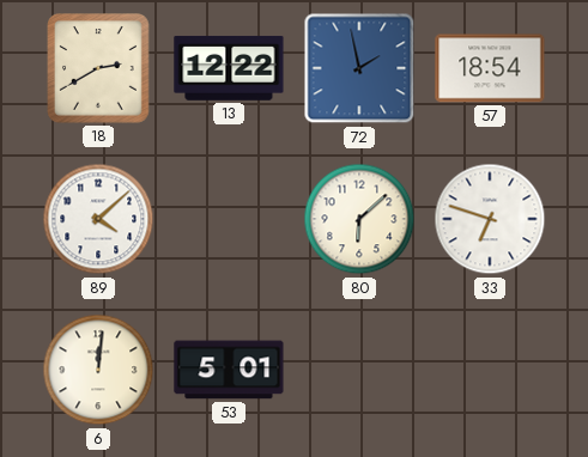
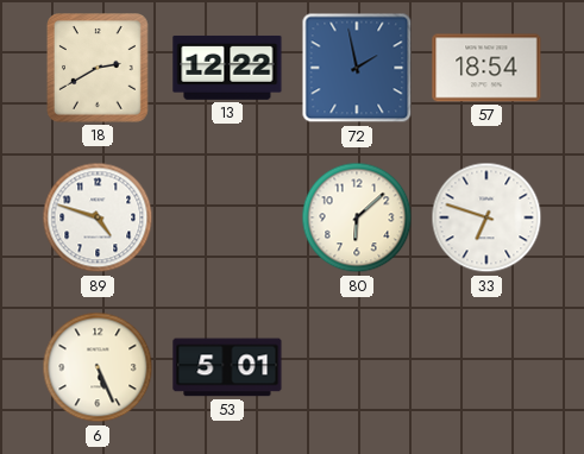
89: 4:08 -> 4:48 (98, 217)
6: 12:01 -> 5:26 (98, 367)
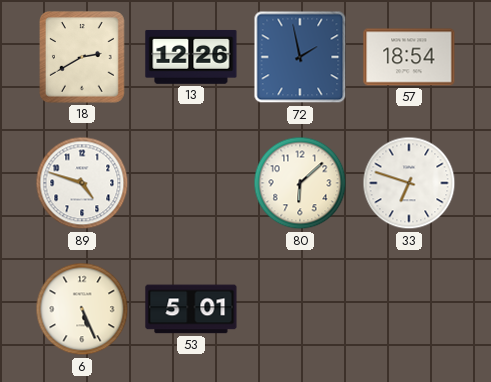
13: 12:22 -> 12:26 (191, 57)
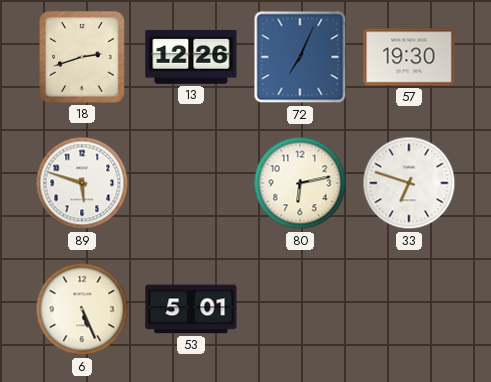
18: 2:40 -> 2:42 (83, 58)
72: 1:58 -> 7:04 (300, 57)
57: 18:54 -> 19:30 (409, 57)
89: 4:48 -> 5:48 (82, 183)
80: 6:08 -> 6:13 (300, 183)
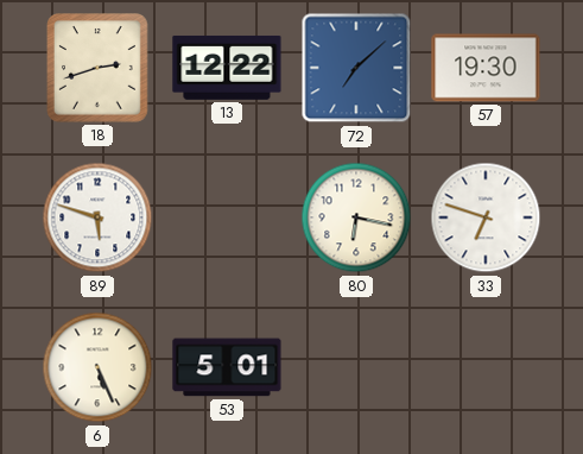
13: 12:26 -> 12:22 (227, 68)
72: 7:04 -> 7:08 (356, 68)
80: 6:13 -> 6:17 (356, 217)
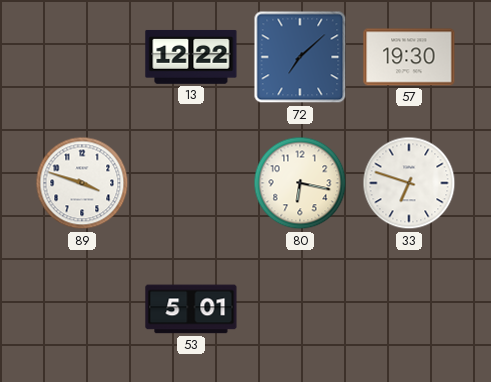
18: 2:42 -> none (99, 69)
89: 5:48 -> 3:48 (82, 183)
6: 5:26 -> none (97, 367)
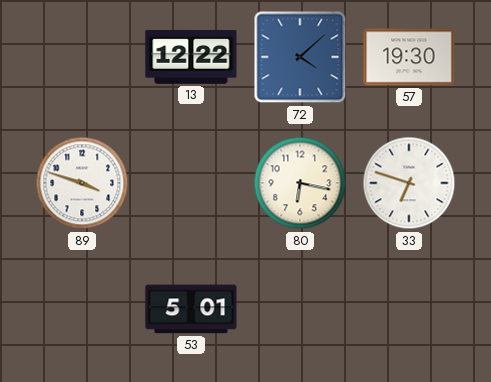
72: 7:08 -> 4:08 (300, 57)
